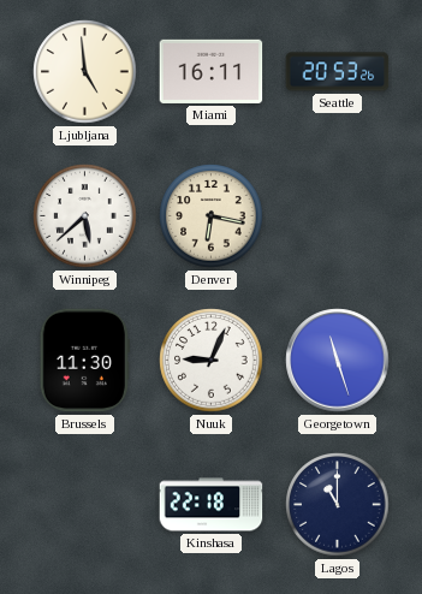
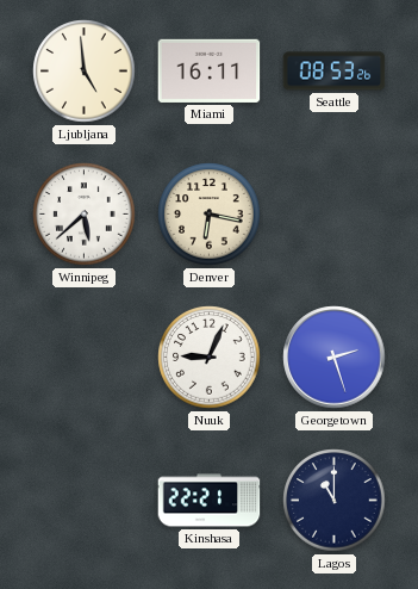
Seattle: 20:53 -> 08:53 (335, 72)
Brussels: 11:30 -> none (84, 361)
Georgetown: 11:27 -> 2:27 (335, 358)
Kinshasa: 22:18 -> 22:21 (210, 501)
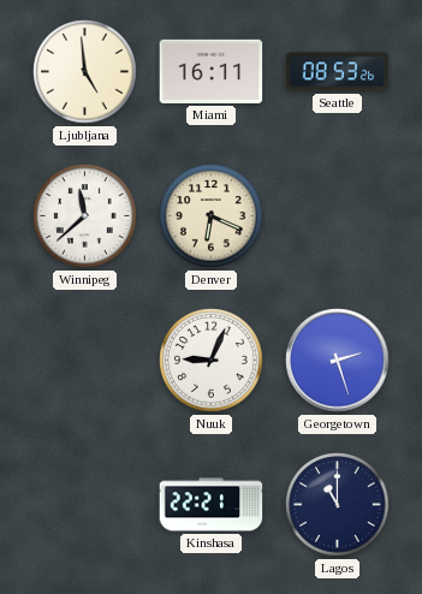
Winnipeg: 5:38 -> 11:38 (85, 216)
Denver: 6:17 -> 6:19 (212, 216)
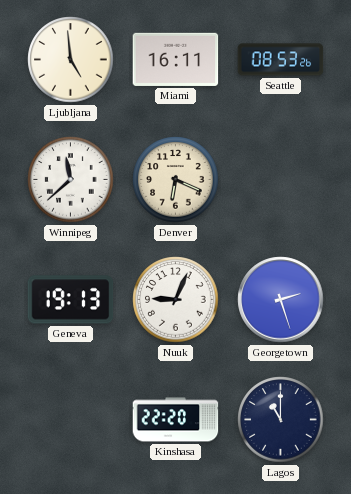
Geneva: none -> 19:13 (71, 300)
Kinshasa: 22:21 -> 22:20 (176, 420)
